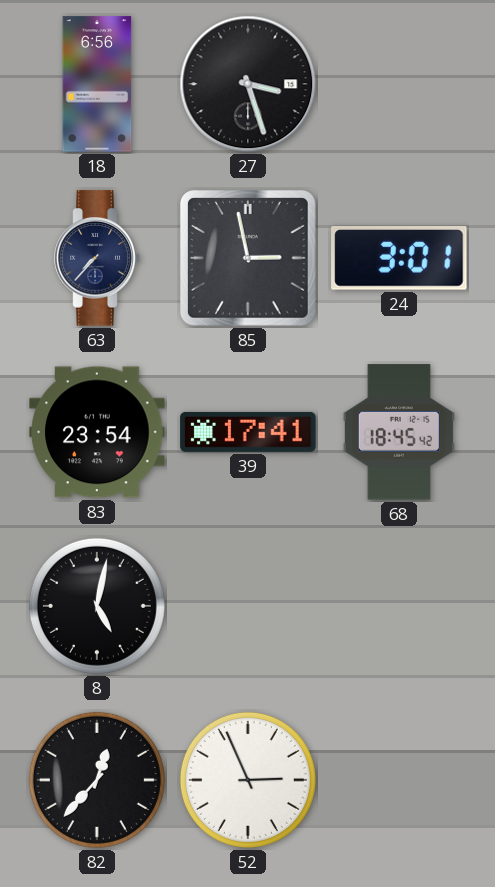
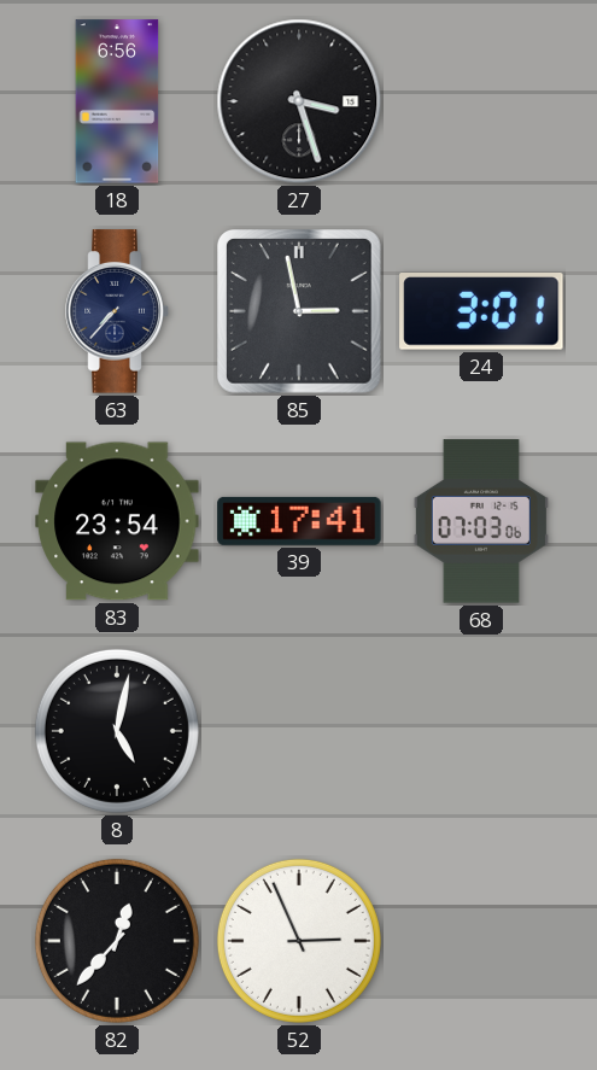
68: 18:45 -> 07:03 (481, 521)
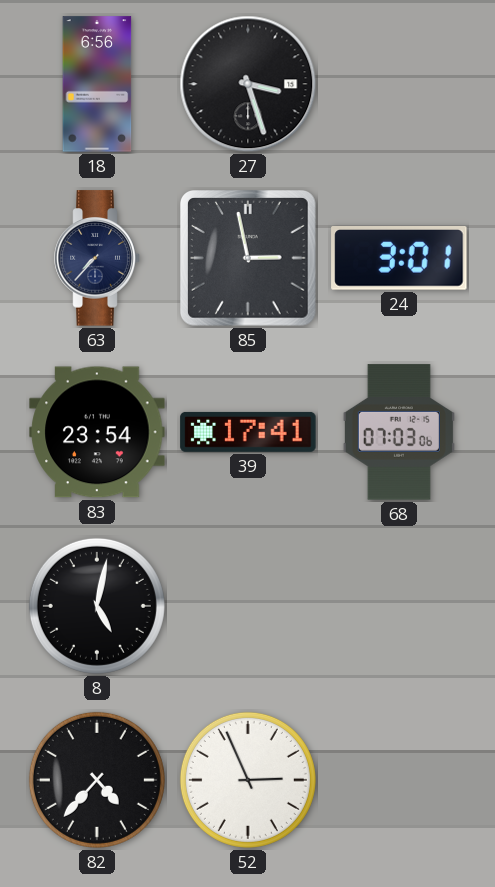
82: 12:37 -> 4:37 (97, 780)
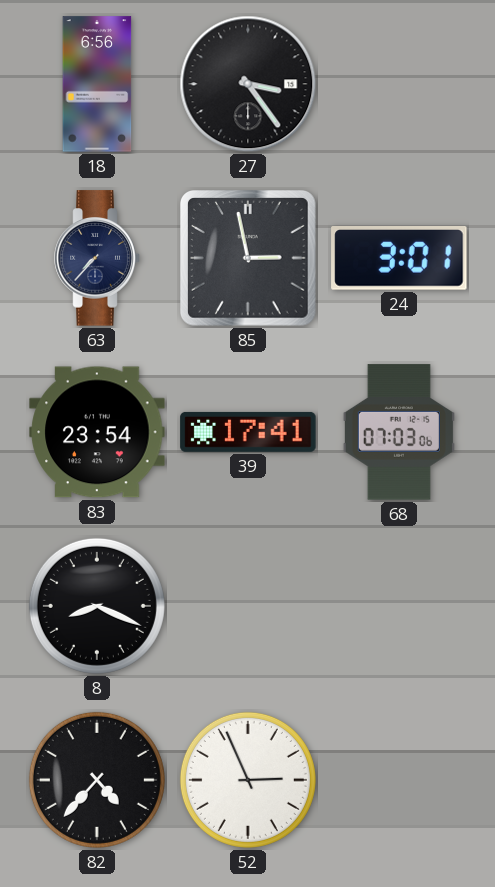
27: 3:27 -> 3:24 (248, 84)
8: 5:02 -> 8:19 (97, 606)
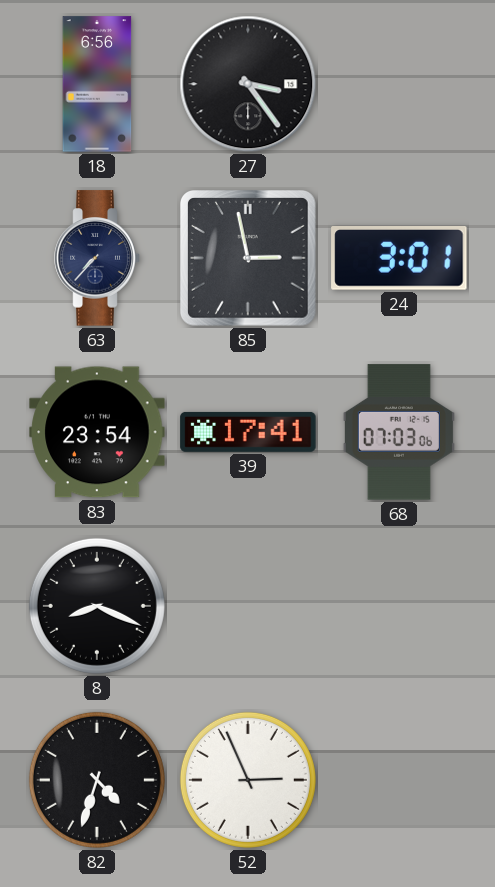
82: 4:37 -> 4:33 (97, 780)
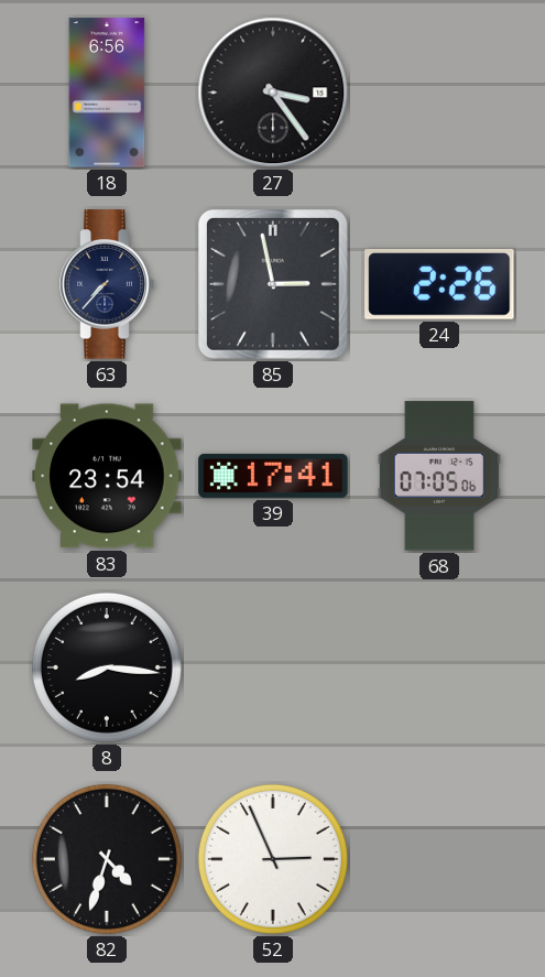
24: 3:01 -> 2:26 (439, 285)
68: 07:03 -> 07:05 (439, 476)
8: 8:19 -> 8:16 (107, 667)
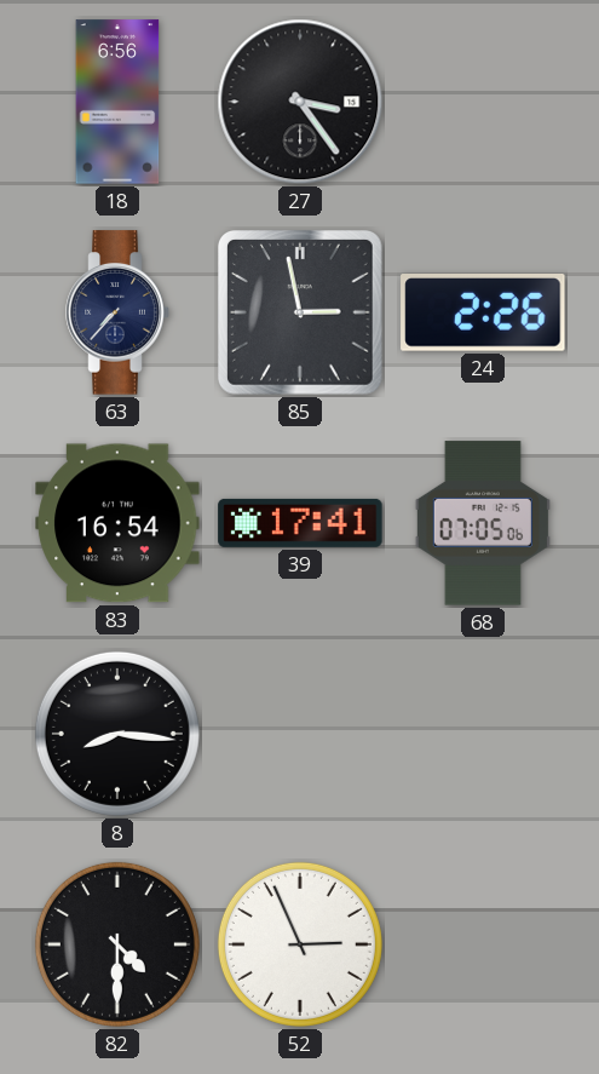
83: 23:54 -> 16:54 (117, 523)
82: 4:33 -> 4:30 (117, 944)
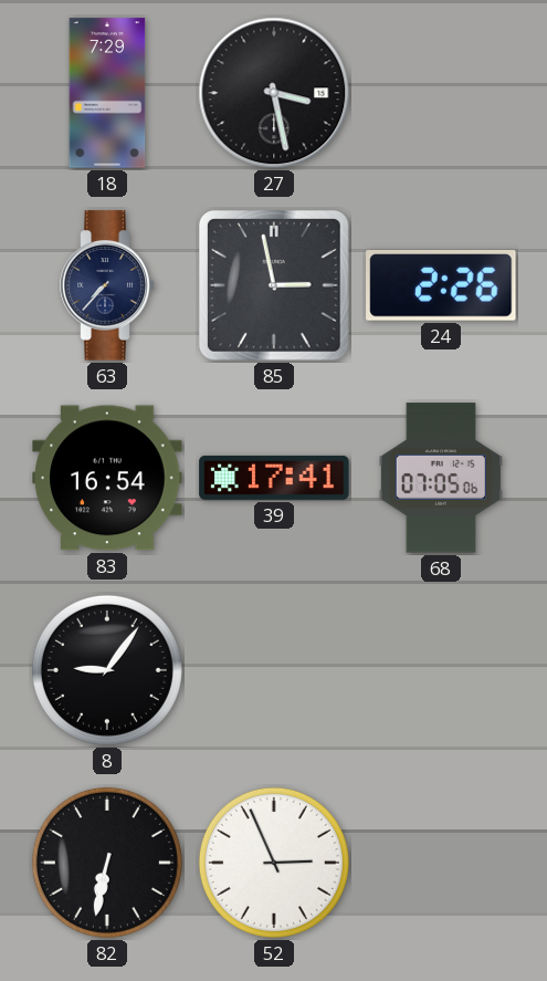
18: 6:56 -> 7:29 (107, 93)
27: 3:24 -> 3:28 (274, 93)
8: 8:16 -> 9:06 (107, 670)
82: 4:30 -> 6:32 (107, 863)
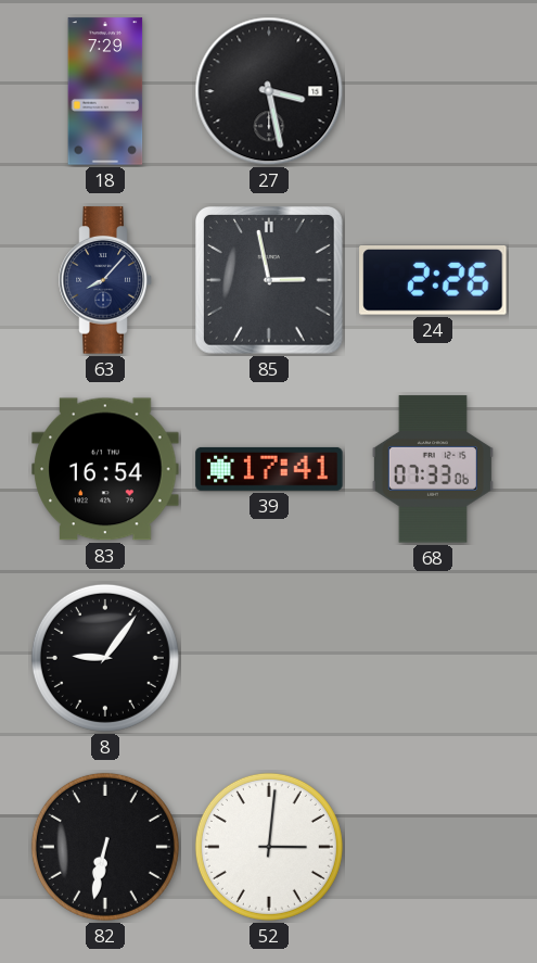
63: 7:37 -> 8:07 (105, 280)
68: 07:05 -> 07:33 (433, 469)
52: 2:56 -> 3:01 (269, 847)
